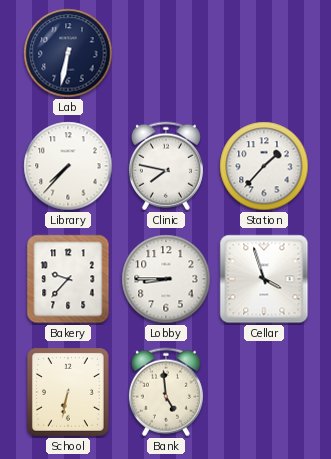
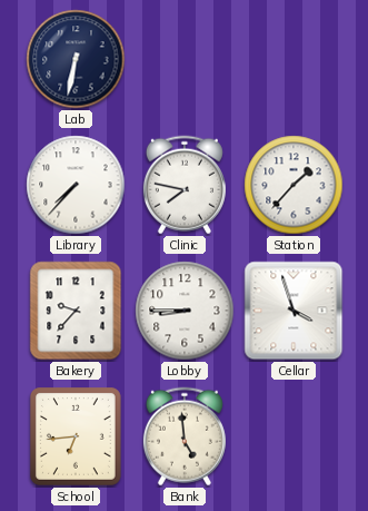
School: 6:32 -> 6:44 (77, 438)
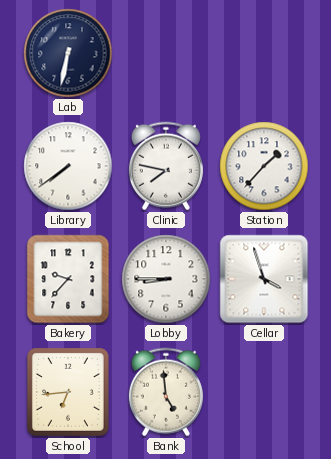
Library: 7:37 -> 7:39 (68, 166)
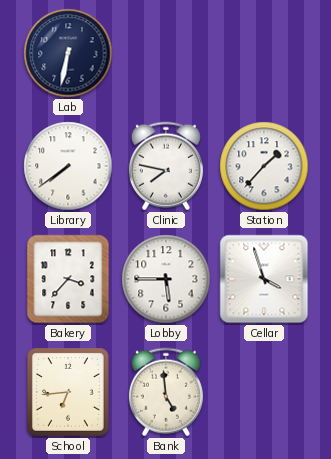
Bakery: 9:37 -> 3:37 (68, 279)
Lobby: 8:45 -> 5:45 (166, 279)
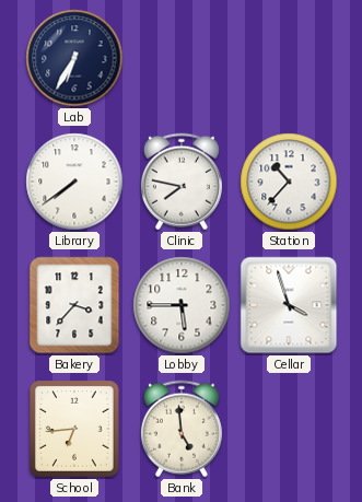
Lab: 6:32 -> 6:35 (74, 58)
Station: 1:37 -> 10:37 (289, 182)
